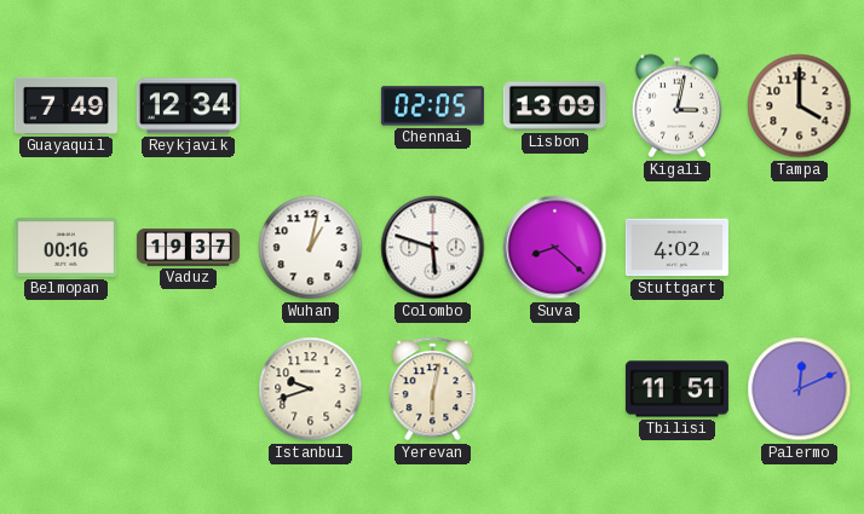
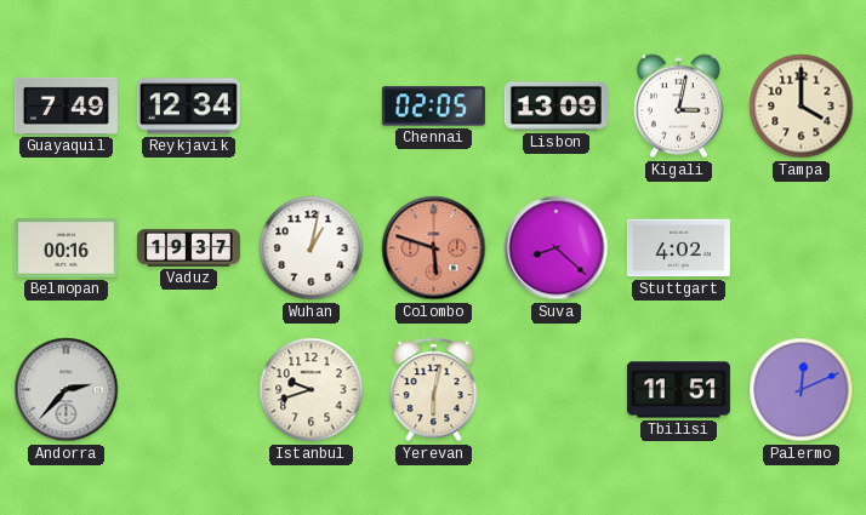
Colombo dial: white -> salmon (434, 248)
Andorra: none -> 2:37 (67, 390)
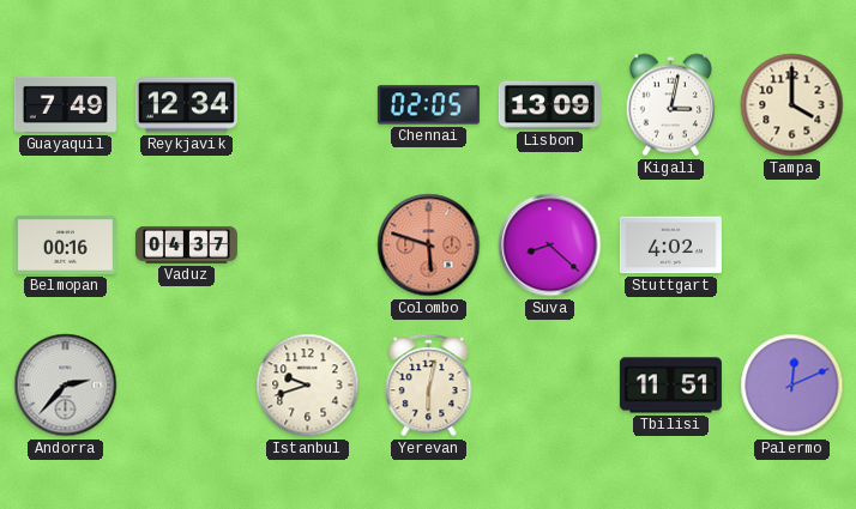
Vaduz: 19:37 -> 04:37 (186, 246)
Wuhan: 1:02 -> none (312, 248)
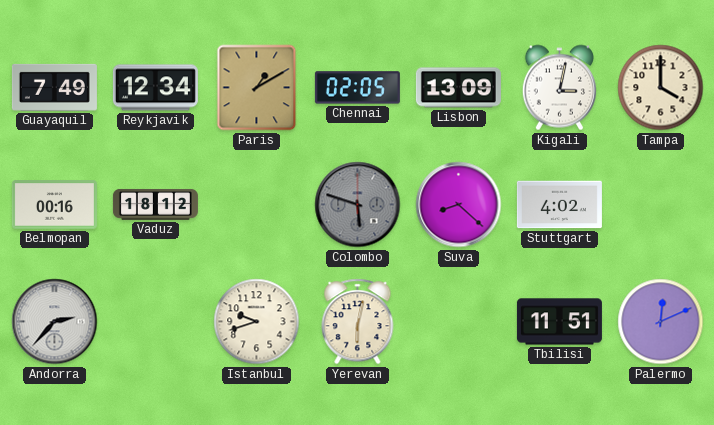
Paris: none -> 1:10 (257, 88)
Vaduz: 04:37 -> 18:12 (155, 205)
Colombo dial: salmon -> grey (358, 205)
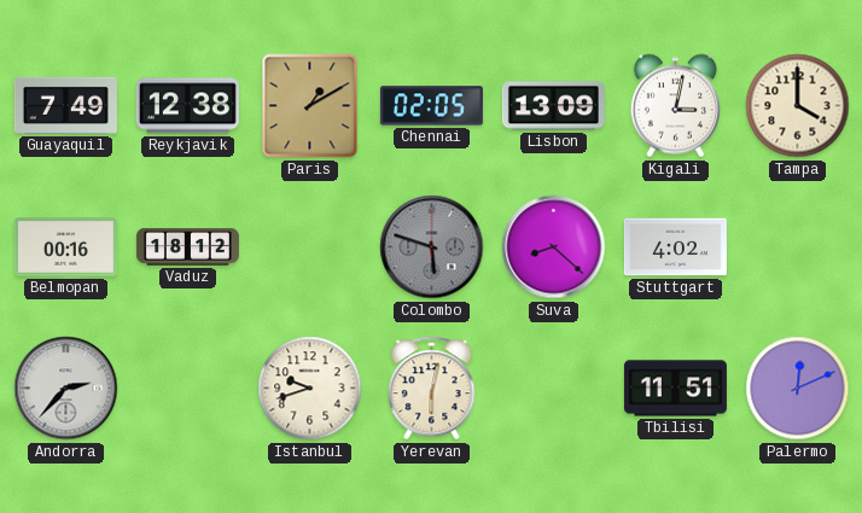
Reykjavik: 12:34 -> 12:38 (187, 106)
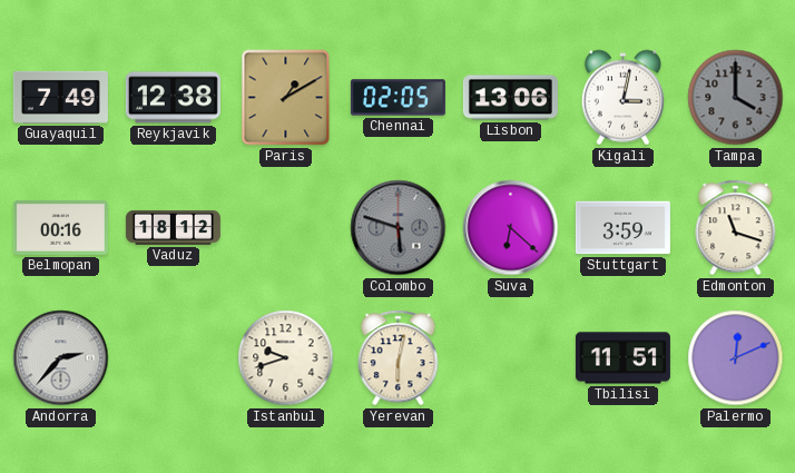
Lisbon: 13:09 -> 13:06 (510, 98)
Tampa dial: cream -> grey (736, 98)
Suva: 8:22 -> 6:22 (511, 228)
Stuttgart: 4:02 -> 3:59 (622, 228)
Edmonton: none -> 11:18 (736, 228)
